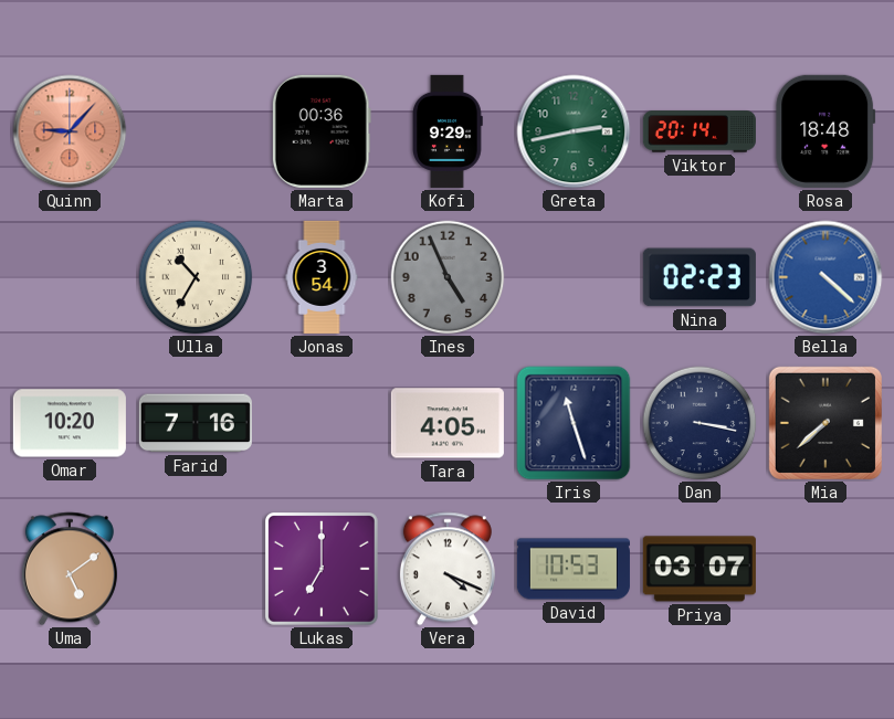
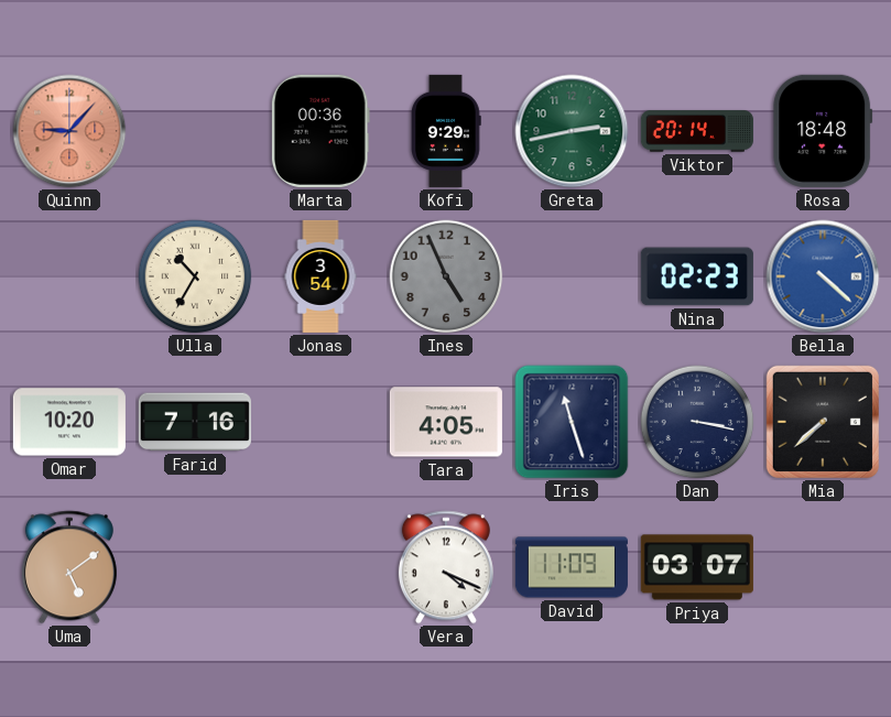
Lukas: 7:00 -> none (322, 569)
David: 10:53 -> 11:09 (572, 567)
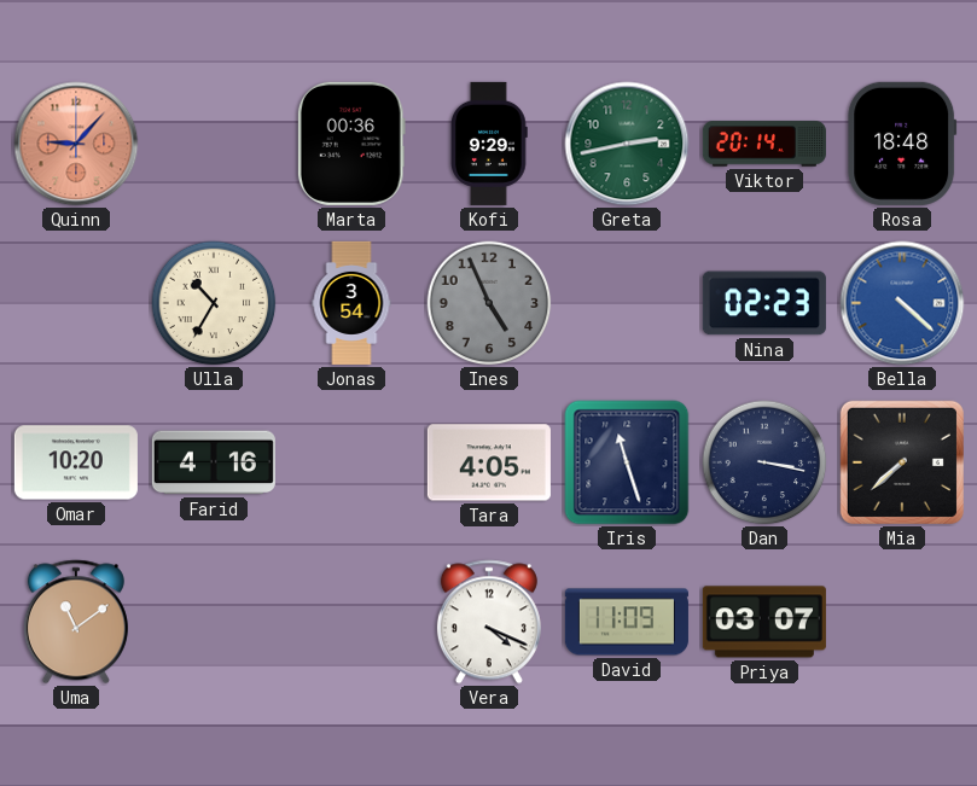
Farid: 7:16 -> 4:16 (214, 462)
Uma: 5:09 -> 11:09 (76, 622)
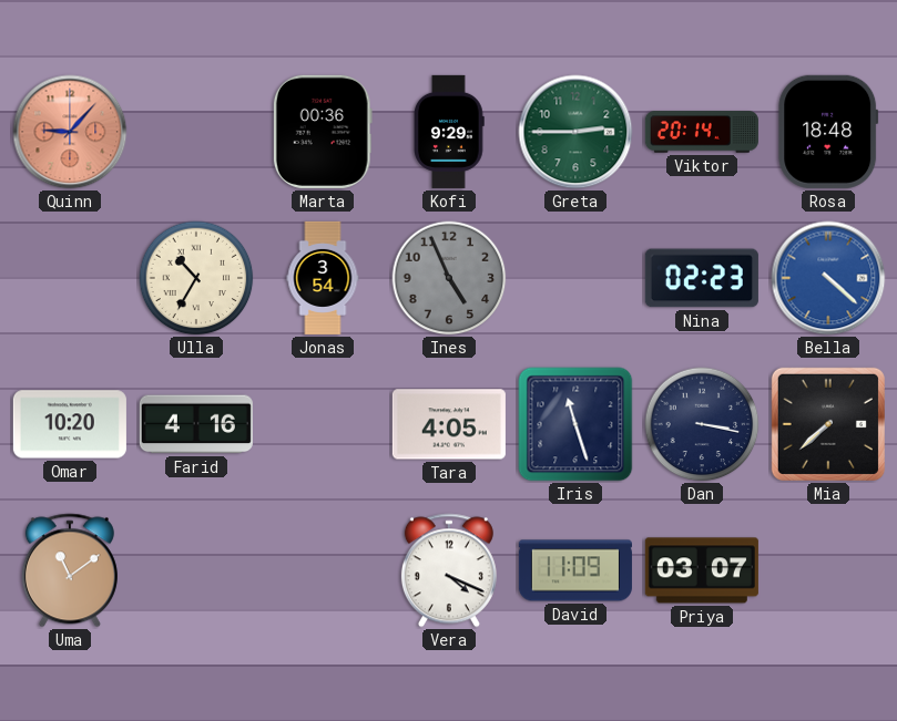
Greta: 2:43 -> 2:45 (575, 132)
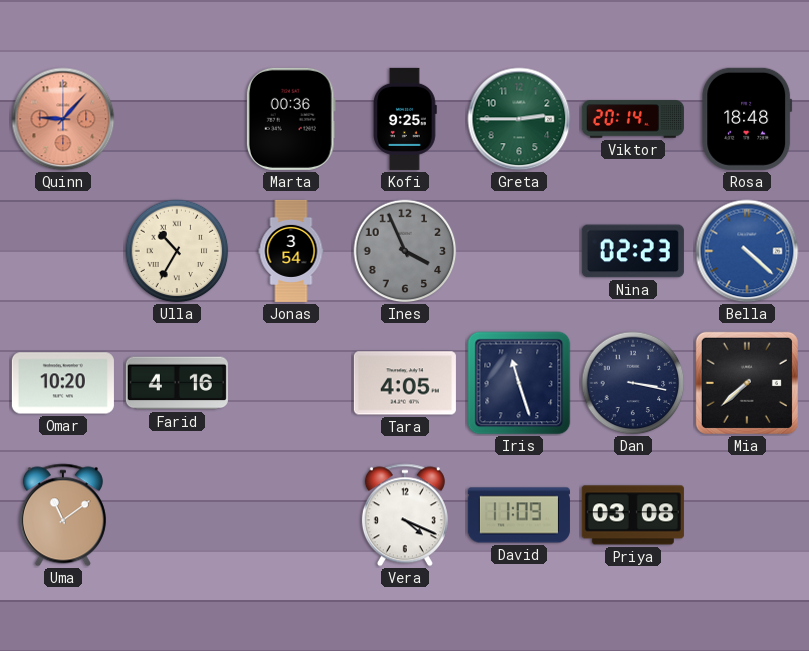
Kofi: 9:29 -> 9:25 (405, 119)
Ines: 4:56 -> 3:56 (405, 251)
Priya: 03:07 -> 03:08 (633, 515)
